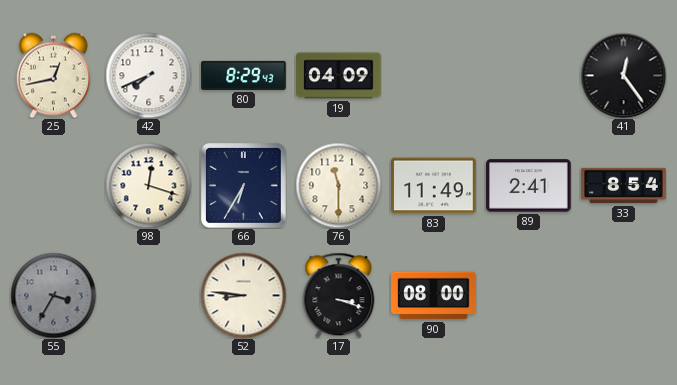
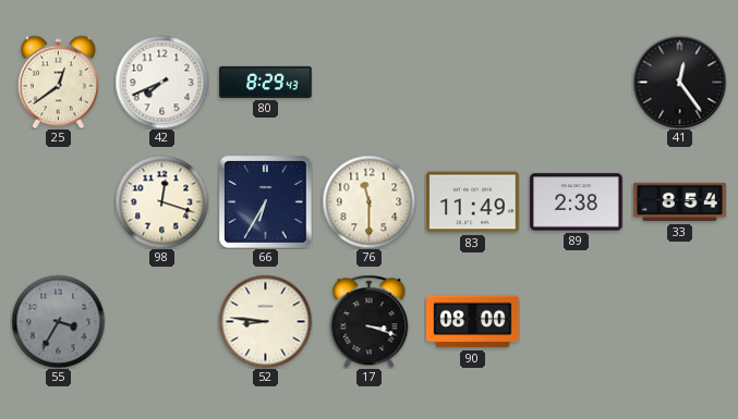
25: 12:43 -> 12:39 (58, 82)
19: 04:09 -> none (339, 76)
89: 2:41 -> 2:38 (577, 202)
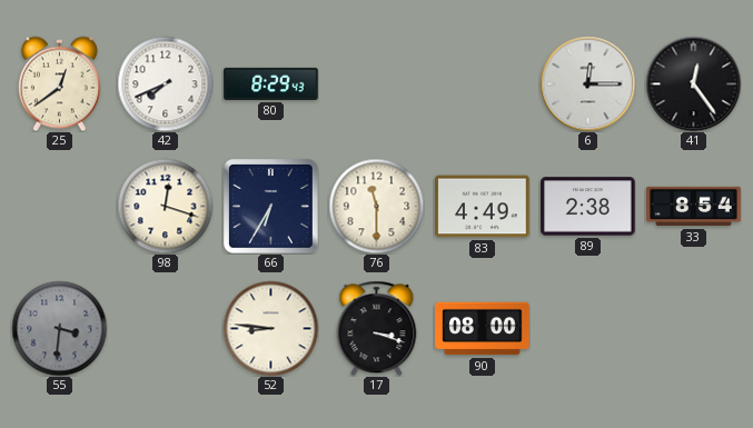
6: none -> 12:15 (587, 83)
83: 11:49 -> 4:49 (483, 207)
55: 3:35 -> 3:31 (59, 328)
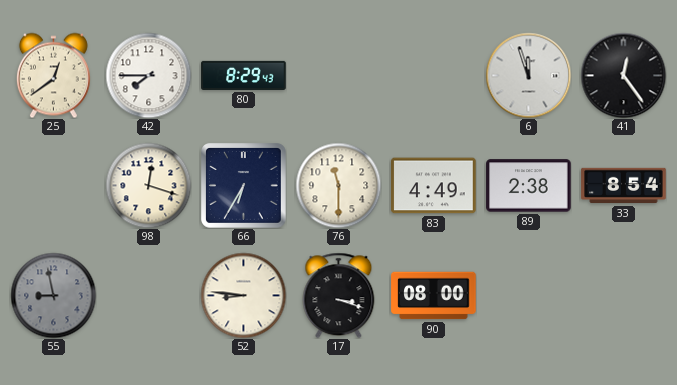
42: 7:41 -> 7:45 (148, 75)
6: 12:15 -> 11:57 (528, 75)
55: 3:31 -> 8:58 (53, 295)
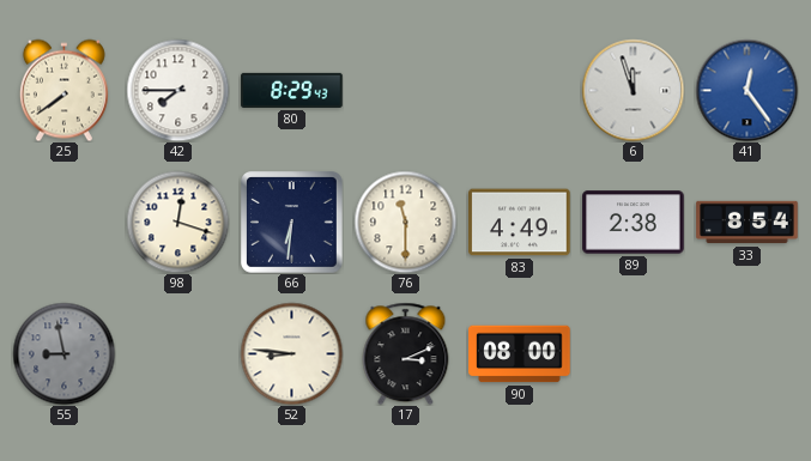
25: 12:39 -> 7:39 (63, 90)
41 dial: black -> blue (746, 90)
66: 6:35 -> 6:31 (292, 223)
17: 3:18 -> 3:11 (406, 353)
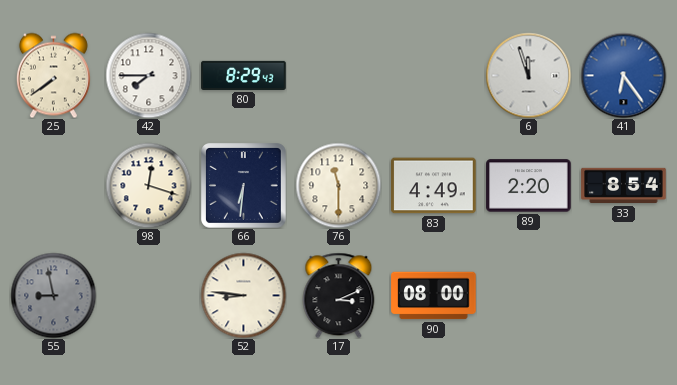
41: 12:24 -> 6:24 (623, 75)
89: 2:38 -> 2:20 (529, 186)
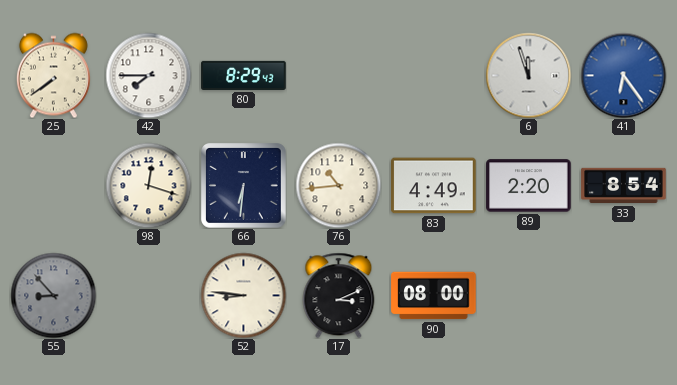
76: 11:30 -> 10:44 (338, 185)
55: 8:58 -> 8:53 (53, 295)
